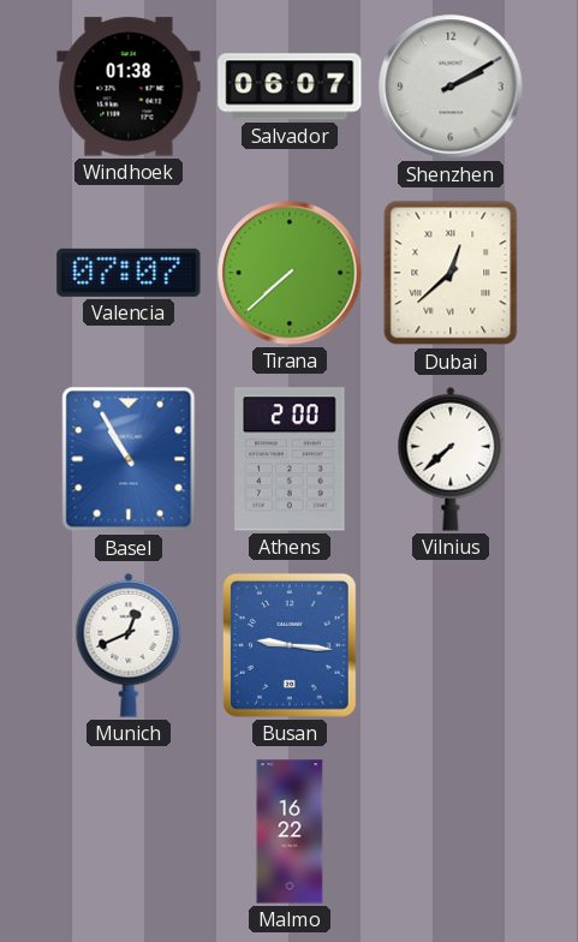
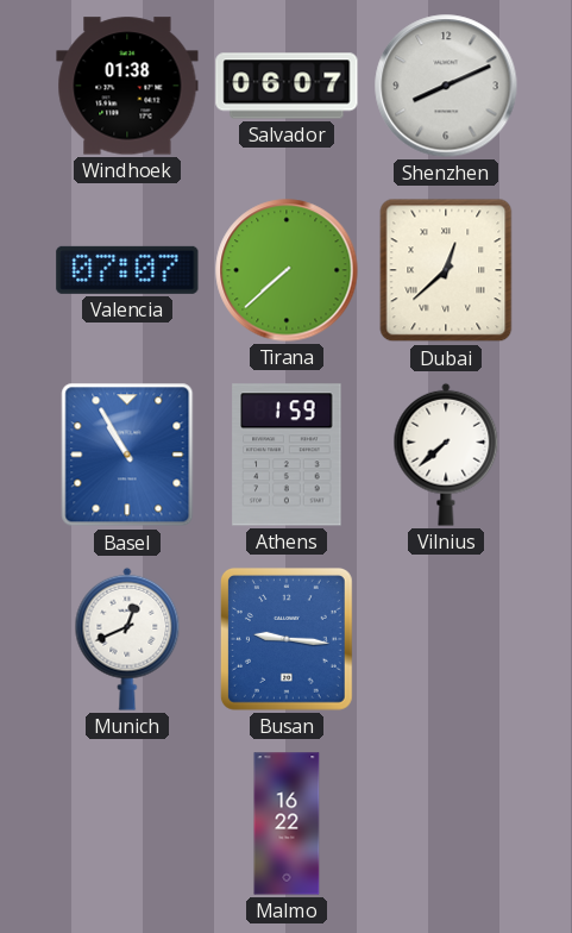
Shenzhen: 2:10 -> 8:11 (446, 86)
Athens: 2:00 -> 1:59 (287, 455)
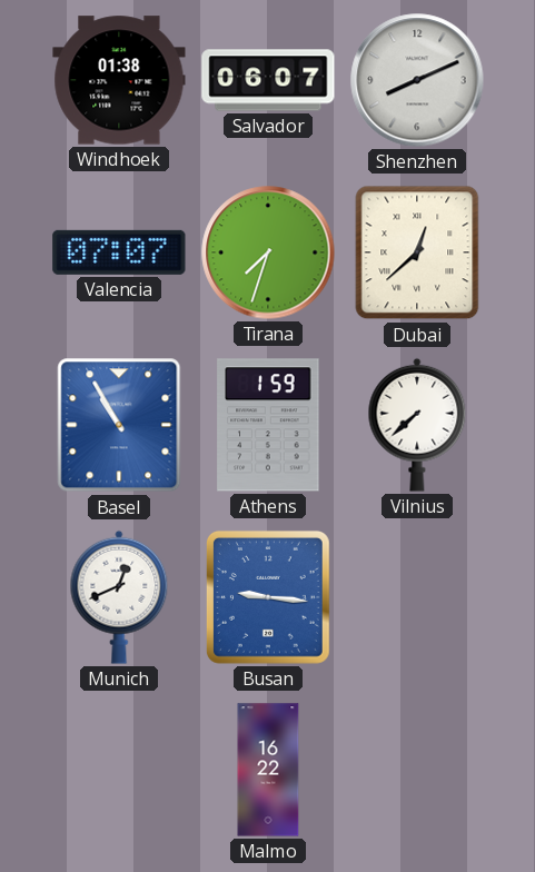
Tirana: 7:38 -> 7:33 (268, 252)
